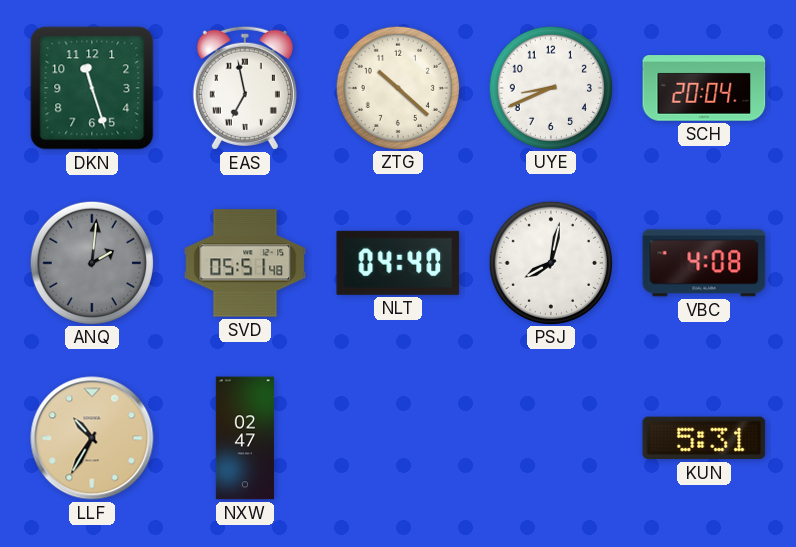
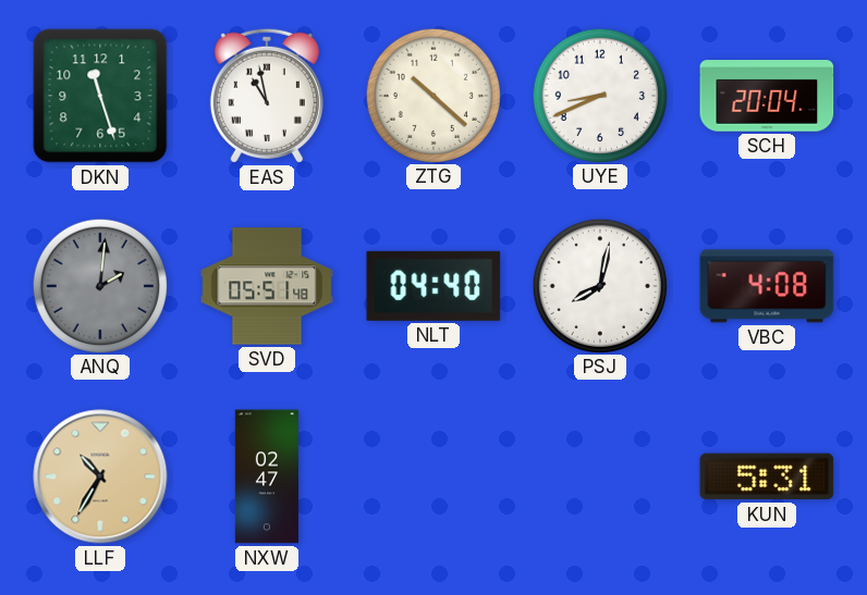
EAS: 6:58 -> 10:58 (267, 96)
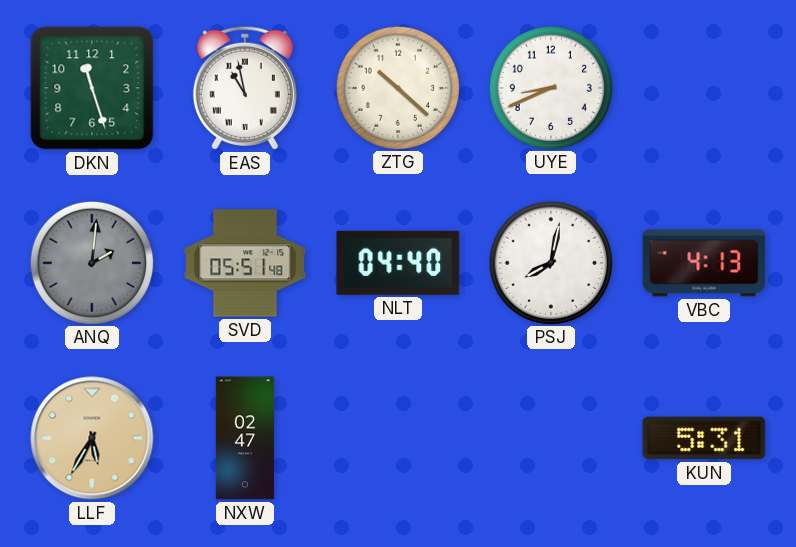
SCH: 20:04 -> none (767, 96)
VBC: 4:08 -> 4:13 (704, 263)
LLF: 10:35 -> 5:35 (92, 438)
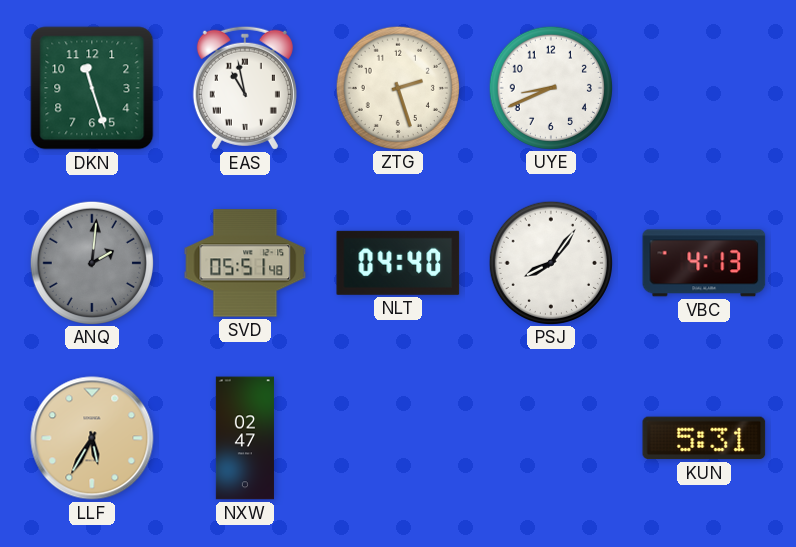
ZTG: 10:22 -> 2:27 (397, 87)
PSJ: 8:02 -> 8:06 (550, 262)
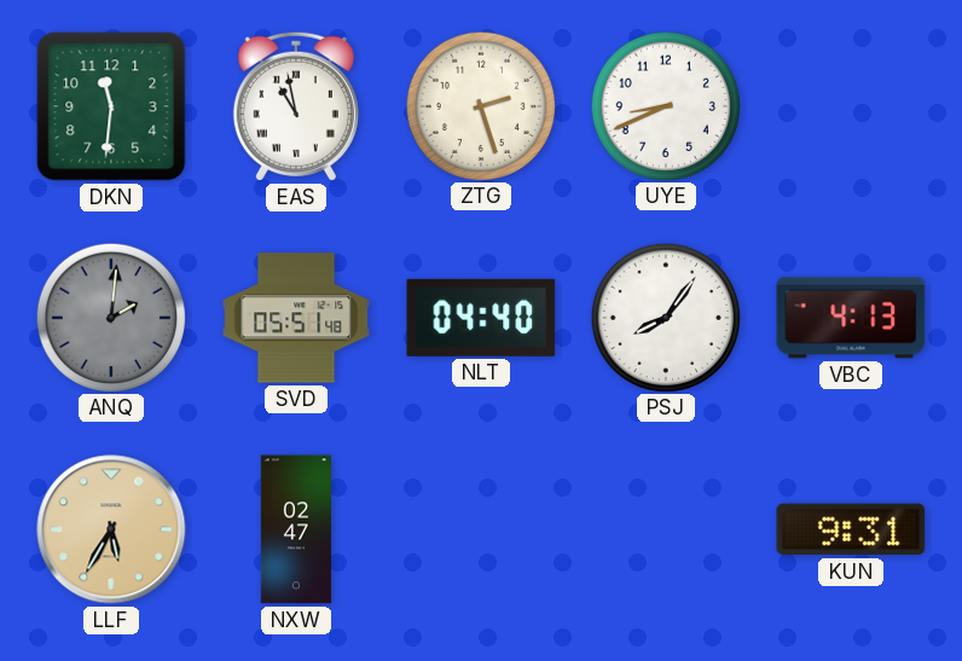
DKN: 11:27 -> 11:31 (111, 106)
KUN: 5:31 -> 9:31 (851, 529)
